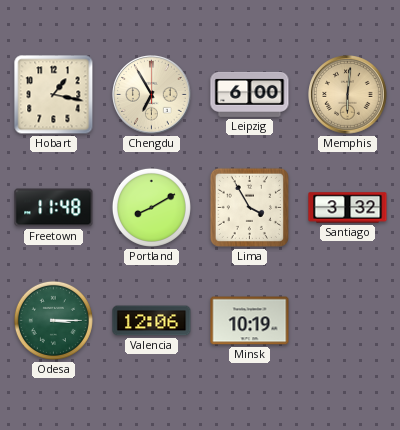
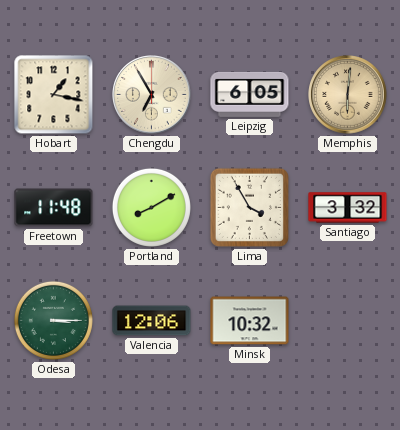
Leipzig: 6:00 -> 6:05 (250, 94)
Minsk: 10:19 -> 10:32 (250, 321)
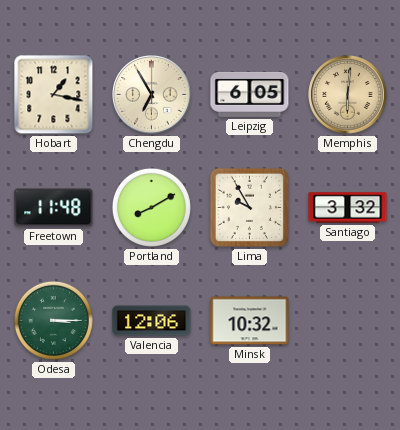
Lima: 3:55 -> 9:55 (249, 207)
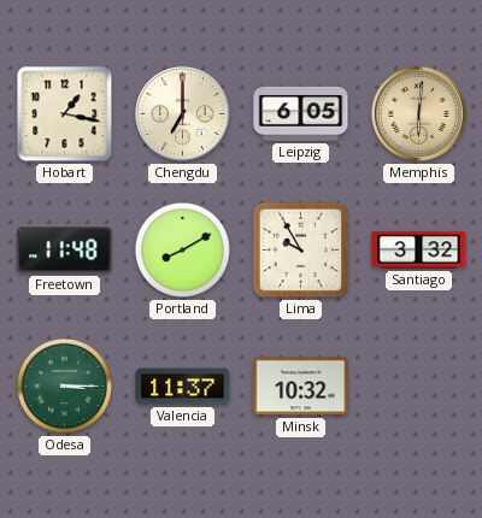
Chengdu: 6:55 -> 7:00 (183, 114)
Valencia: 12:06 -> 11:37 (183, 387)
